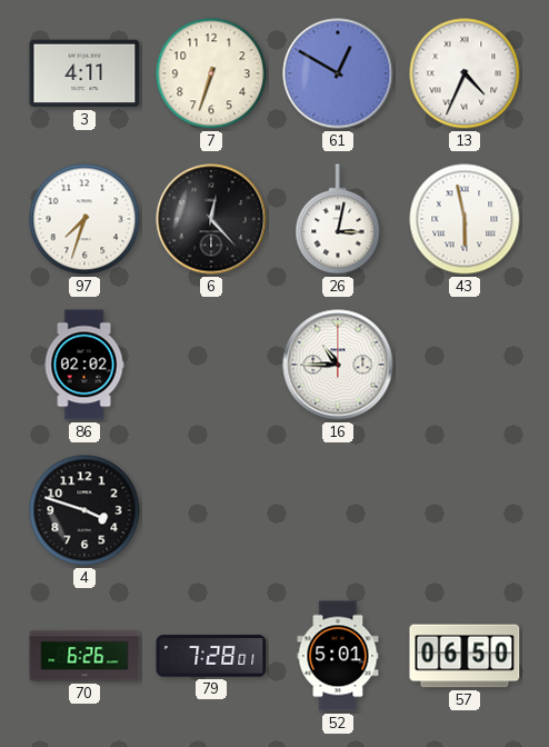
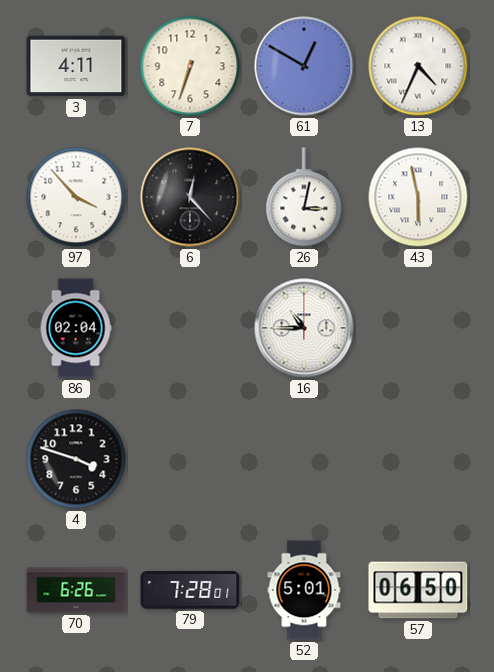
97: 7:33 -> 3:53 (76, 197)
86: 02:02 -> 02:04 (76, 328)
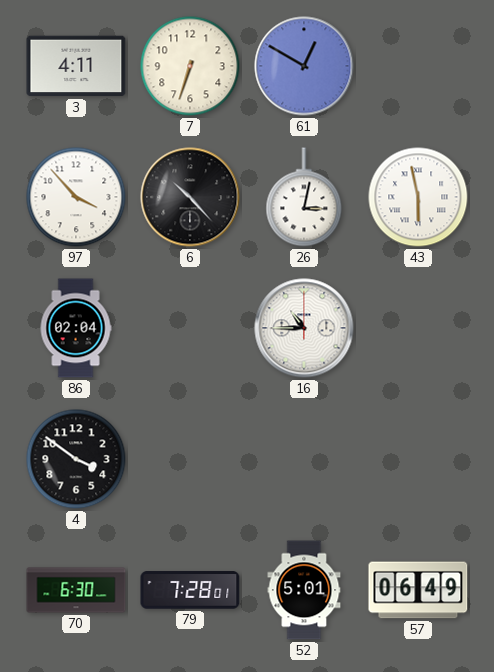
13: 4:34 -> none (418, 66)
6: 12:23 -> 10:23 (190, 197)
4: 3:48 -> 3:51 (76, 459)
70: 6:26 -> 6:30 (76, 590)
57: 06:50 -> 06:49 (418, 590)
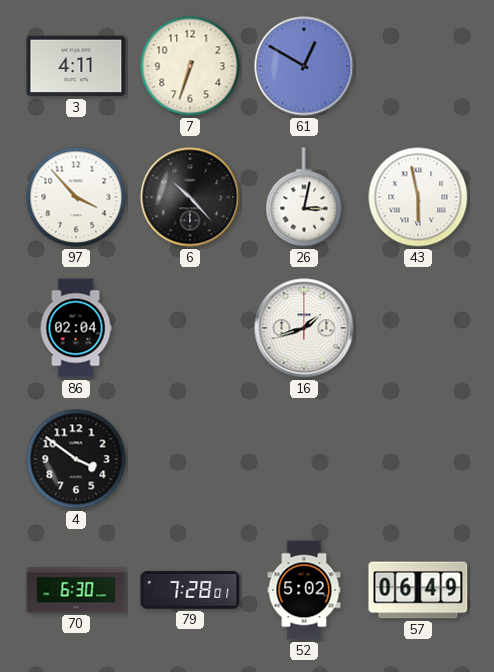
16: 10:45 -> 1:42 (304, 328)
52: 5:01 -> 5:02 (304, 590)
